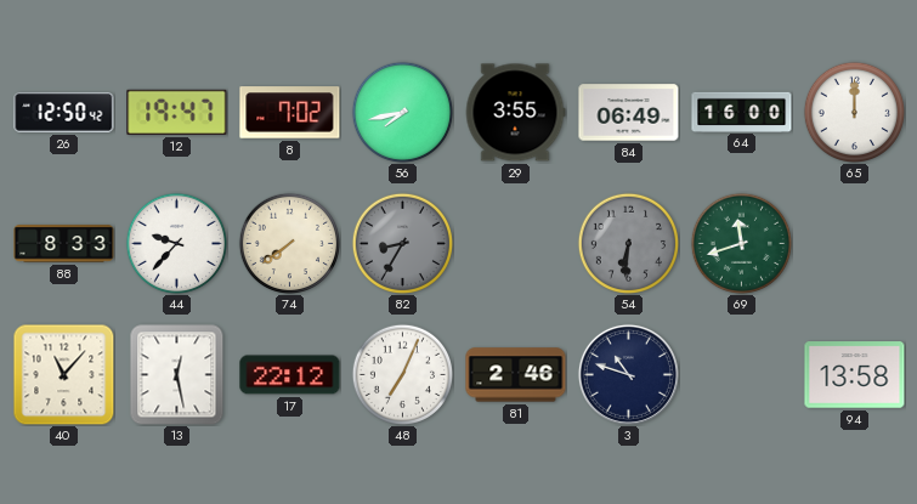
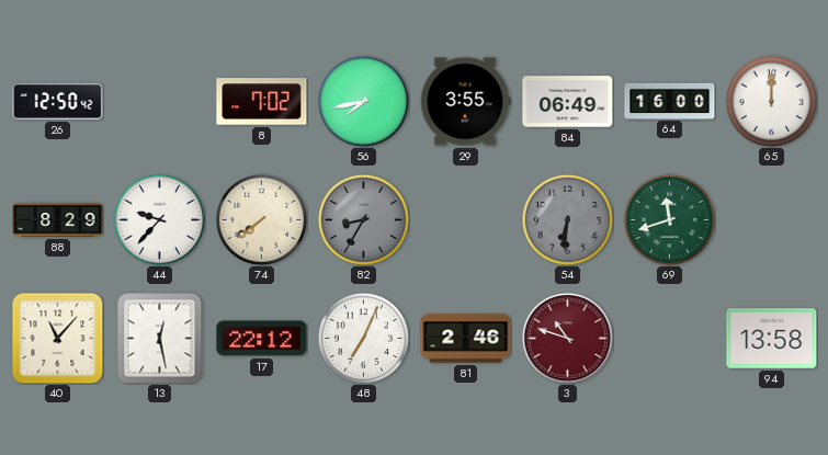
12: 19:47 -> none (177, 112)
88: 8:33 -> 8:29 (58, 220)
3 dial: navy -> burgundy (567, 338)
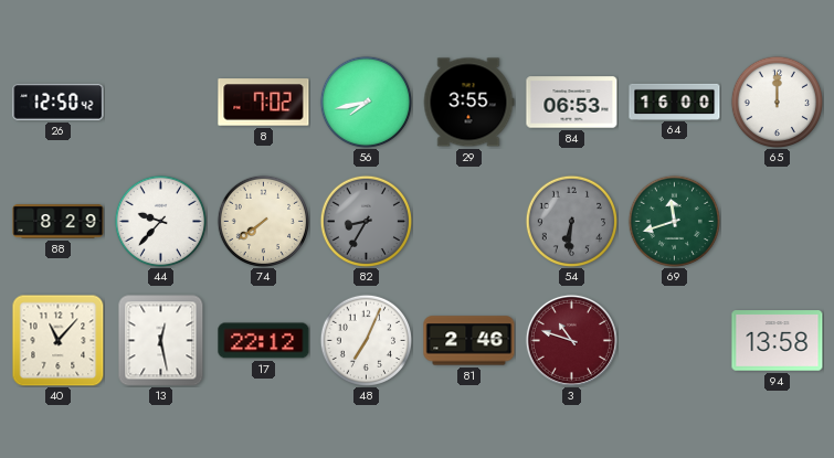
84: 06:49 -> 06:53 (572, 103)
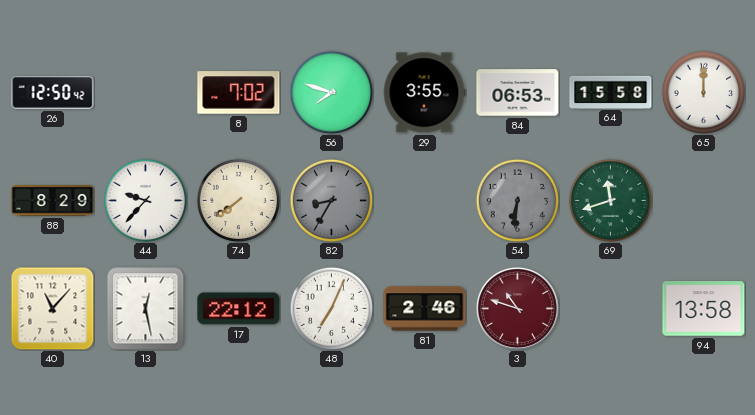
56: 7:43 -> 7:48 (331, 92)
64: 16:00 -> 15:58 (611, 92)
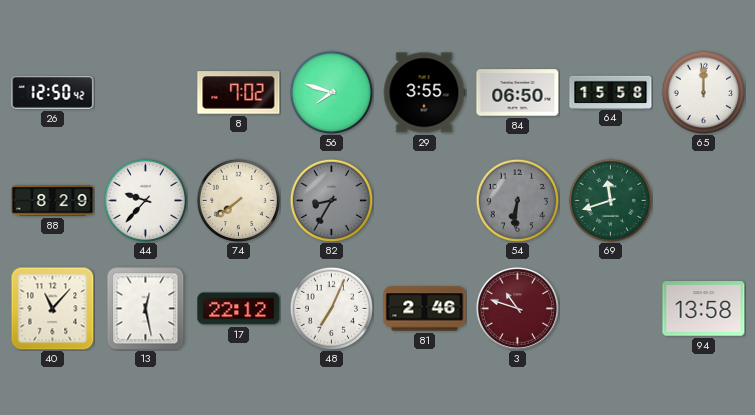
84: 06:53 -> 06:50 (518, 93)
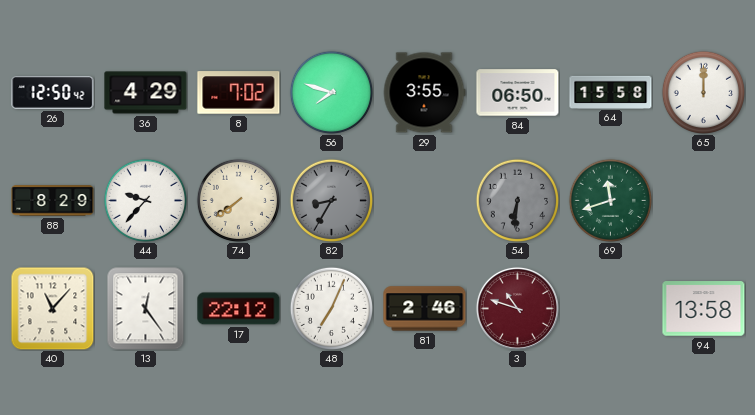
36: none -> 4:29 (146, 93)
13: 12:28 -> 12:24 (146, 308)
